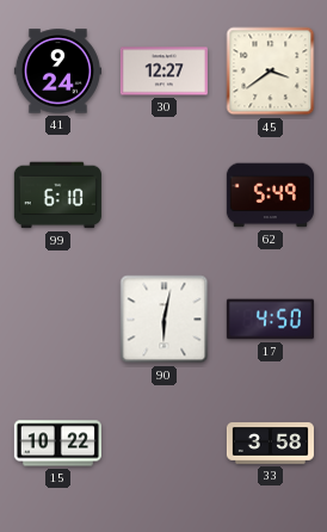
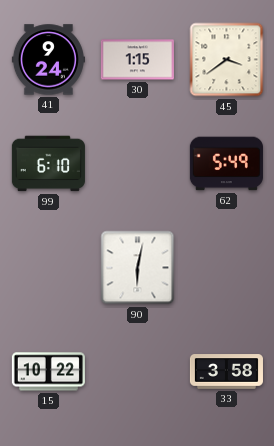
30: 12:27 -> 1:15 (137, 60)
17: 4:50 -> none (270, 320)
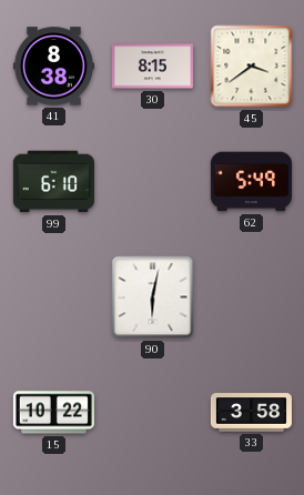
41: 9:24 -> 8:38 (53, 67)
30: 1:15 -> 8:15 (152, 67)
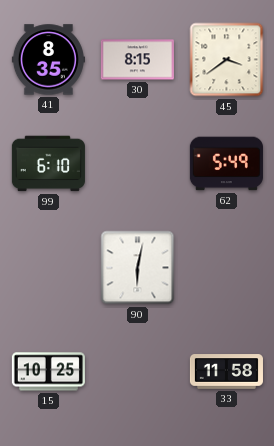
41: 8:38 -> 8:35 (48, 60)
15: 10:22 -> 10:25 (48, 372)
33: 3:58 -> 11:58 (226, 372)
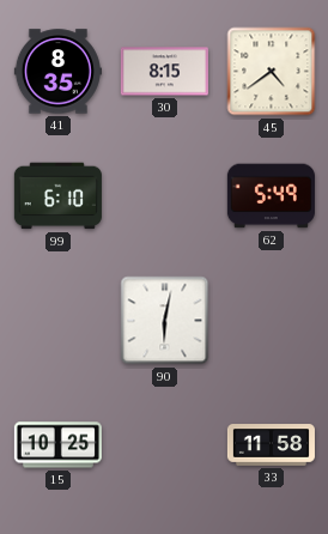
45: 3:39 -> 4:39 (272, 72)
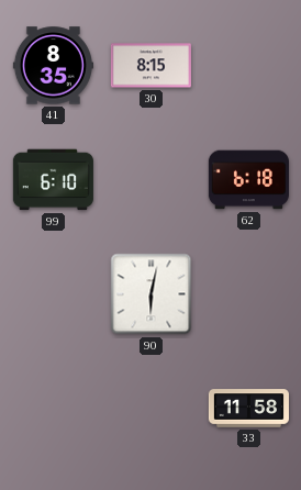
45: 4:39 -> none (272, 72)
62: 5:49 -> 6:18 (248, 180)
15: 10:25 -> none (57, 445)
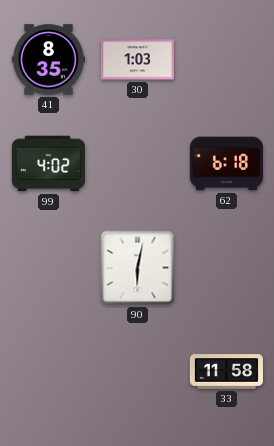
30: 8:15 -> 1:03 (137, 60)
99: 6:10 -> 4:02 (48, 164)
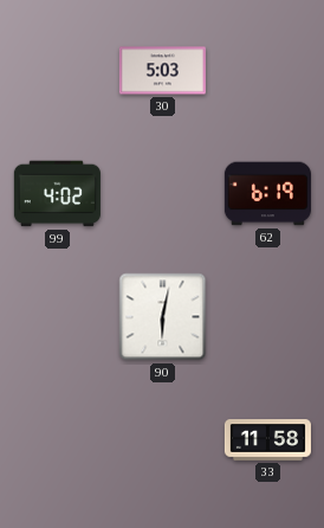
41: 8:35 -> none (48, 60)
30: 1:03 -> 5:03 (162, 71)
62: 6:18 -> 6:19 (267, 194)
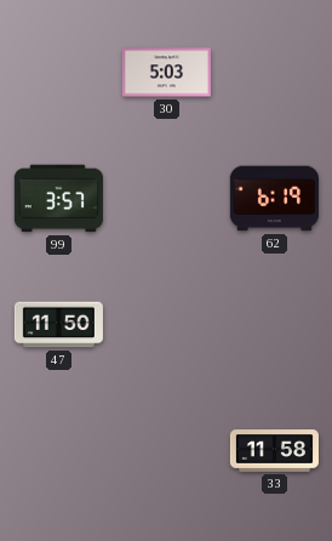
99: 4:02 -> 3:57 (58, 199)
47: none -> 11:50 (58, 325)
90: 6:02 -> none (163, 317)
